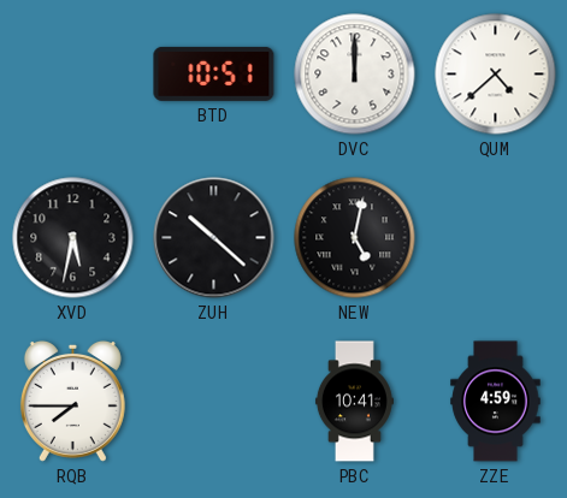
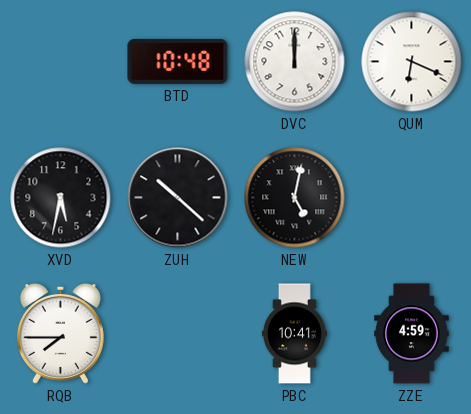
BTD: 10:51 -> 10:48 (178, 61)
QUM: 4:38 -> 6:19 (412, 62)
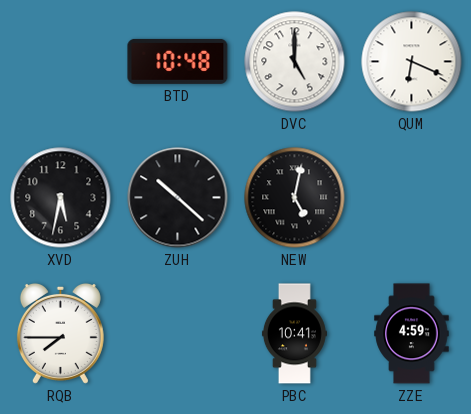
DVC: 12:00 -> 5:00 (295, 62)
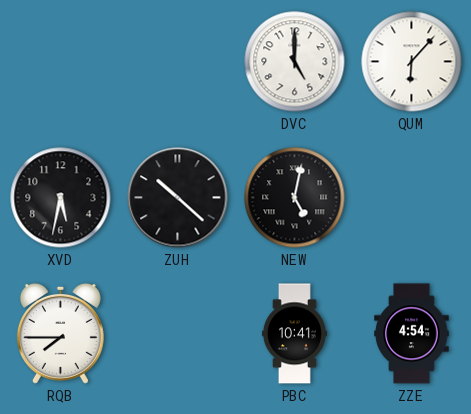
BTD: 10:48 -> none (178, 61)
QUM: 6:19 -> 6:07 (412, 62)
ZZE: 4:59 -> 4:54 (412, 334)
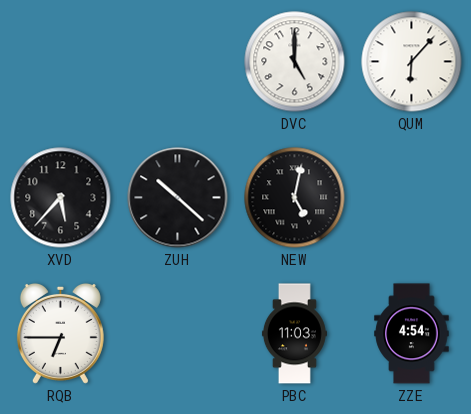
XVD: 5:32 -> 5:37 (61, 198)
RQB: 7:45 -> 6:45 (60, 333)
PBC: 10:41 -> 11:03 (294, 334)
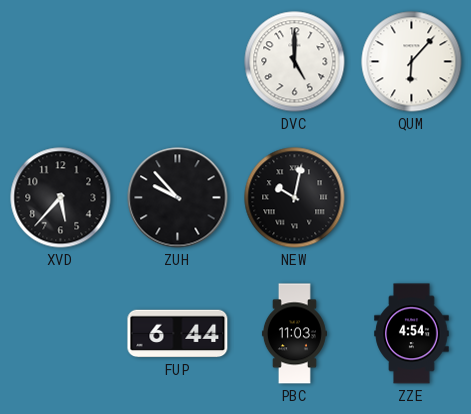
ZUH: 10:22 -> 9:53 (178, 198)
NEW: 5:02 -> 10:02 (295, 198)
RQB: 6:45 -> none (60, 333)
FUP: none -> 6:44 (178, 334)
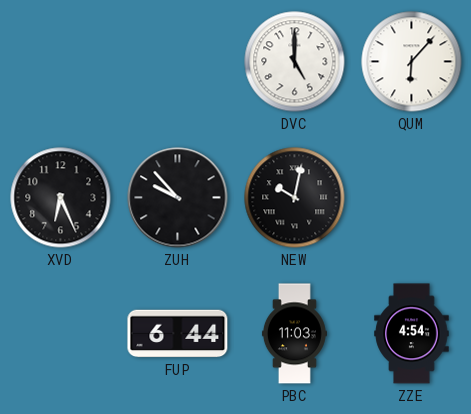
XVD: 5:37 -> 6:26 (61, 198)
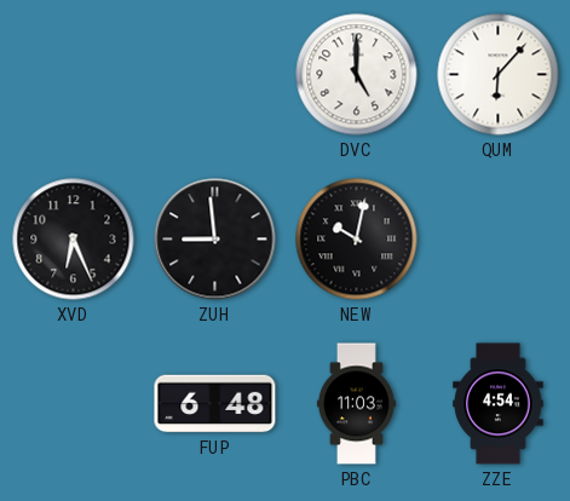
ZUH: 9:53 -> 8:59 (215, 240)
FUP: 6:44 -> 6:48 (215, 404)
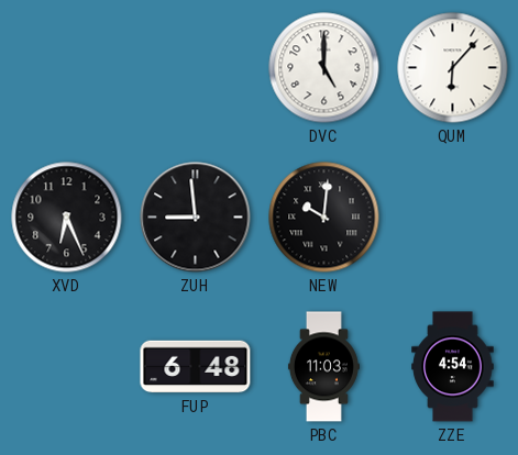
NEW: 10:02 -> 10:01 (324, 218)
